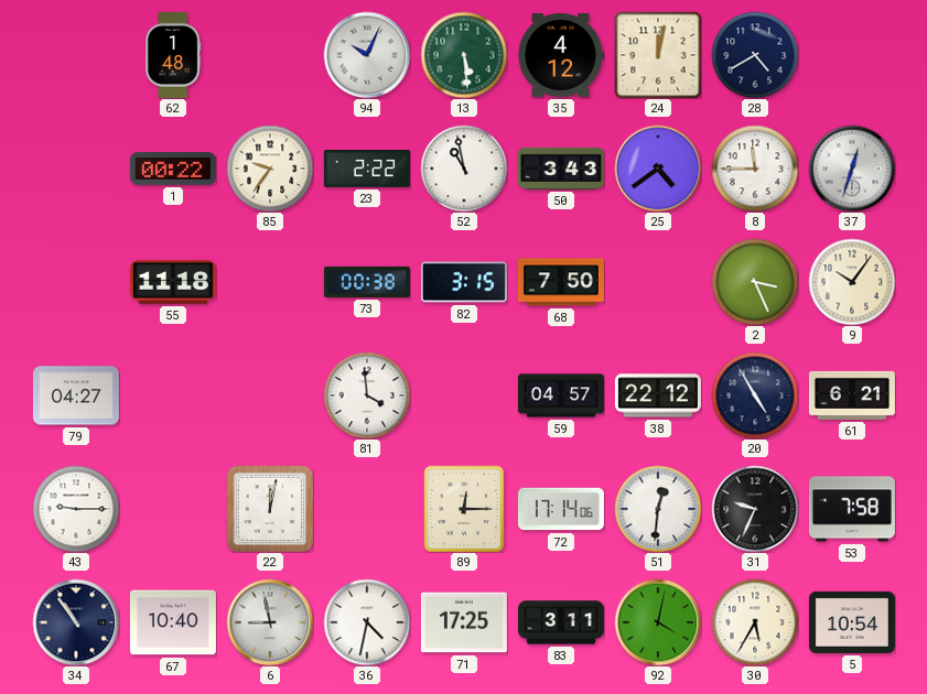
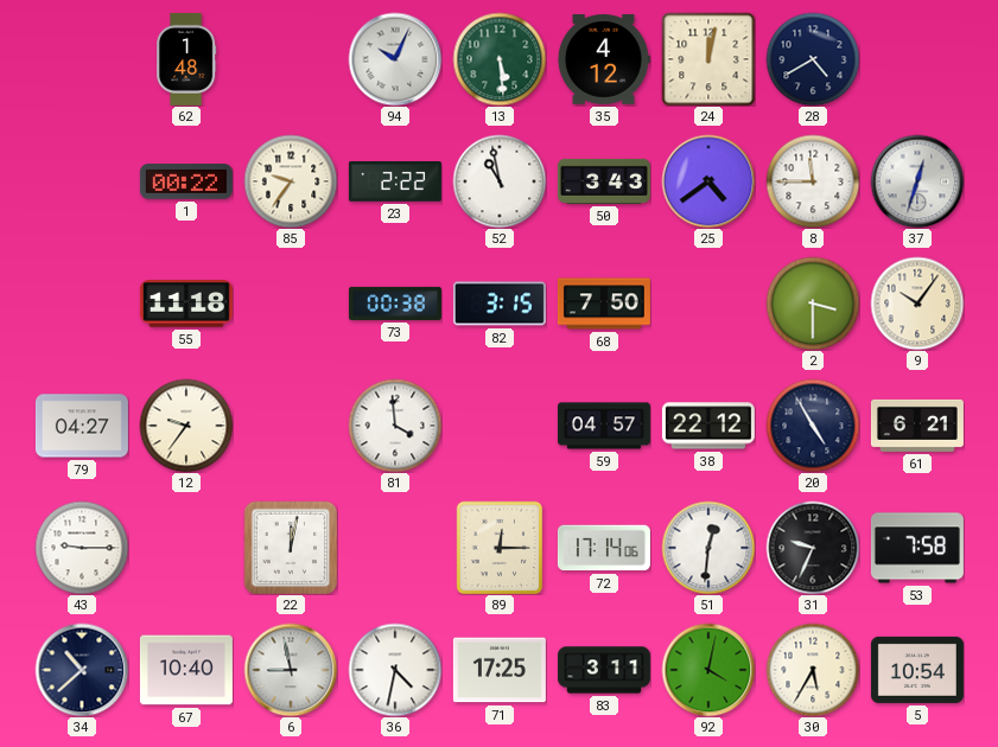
2: 3:26 -> 3:30 (813, 304)
12: none -> 9:36 (186, 426)
34: 10:54 -> 10:38 (82, 670)
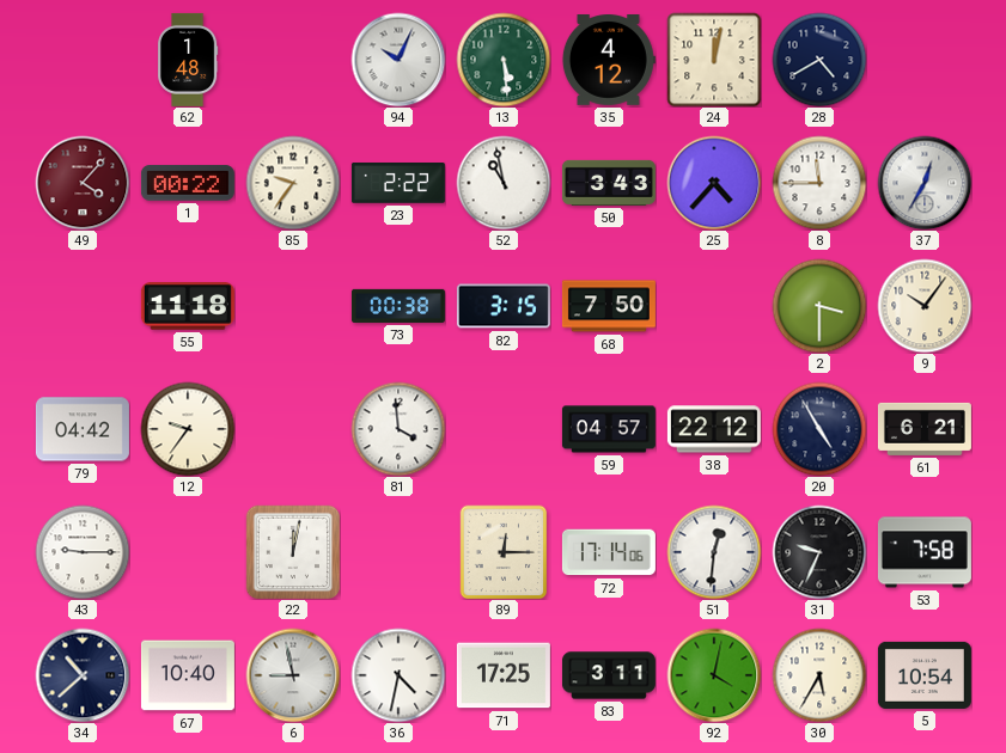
49: none -> 4:07 (83, 183)
25: 4:39 -> 4:37 (714, 183)
37: 12:33 -> 12:35 (925, 183)
79: 04:27 -> 04:42 (83, 429)
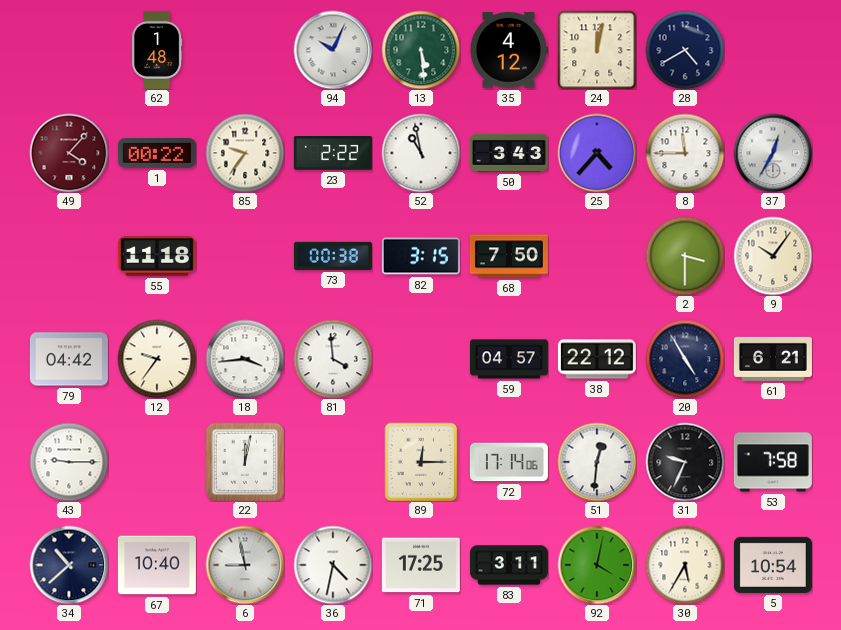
18: none -> 3:44 (245, 359)
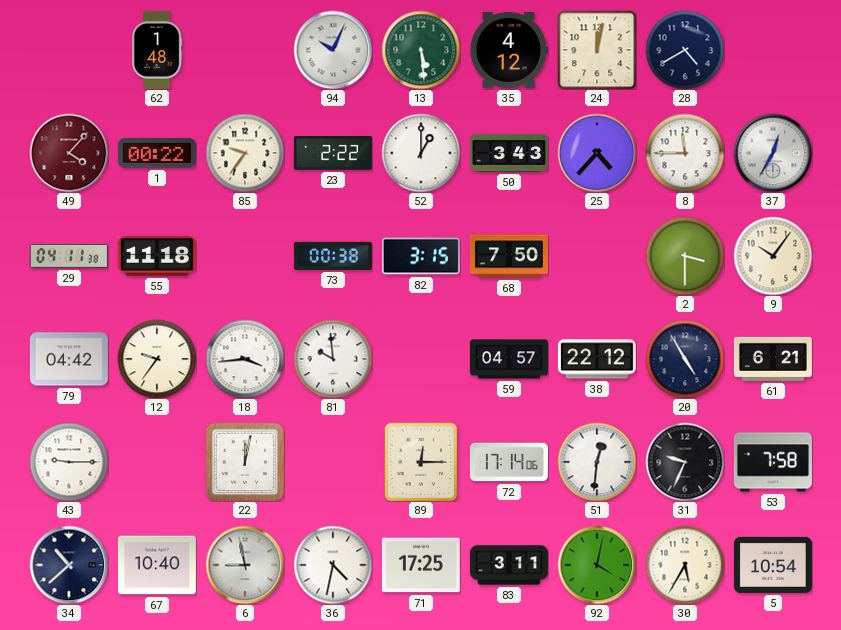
52: 10:58 -> 1:00 (421, 153)
29: none -> 04:11 (69, 257)
81: 3:59 -> 9:59 (333, 359)
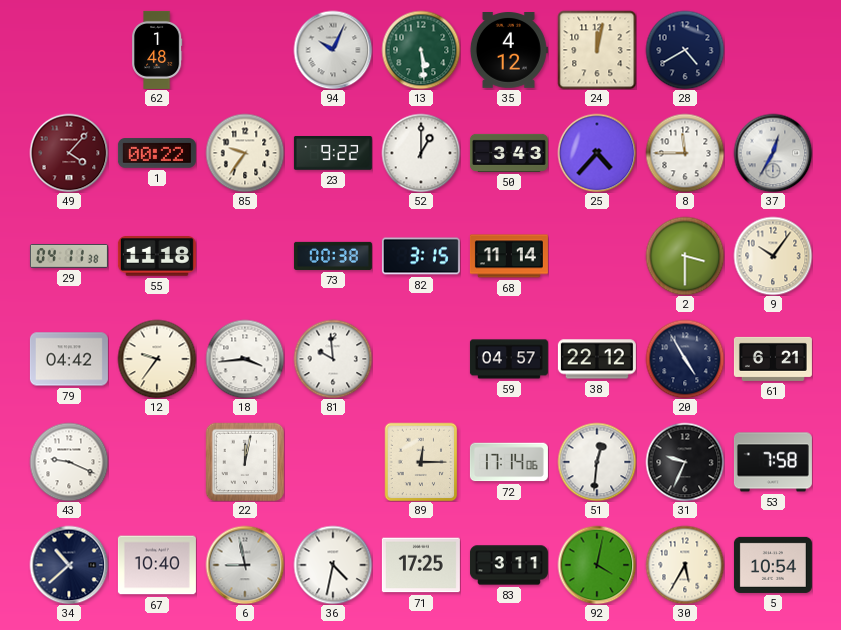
23: 2:22 -> 9:22 (333, 153)
68: 7:50 -> 11:14 (509, 256)
43: 9:15 -> 9:19 (69, 462)
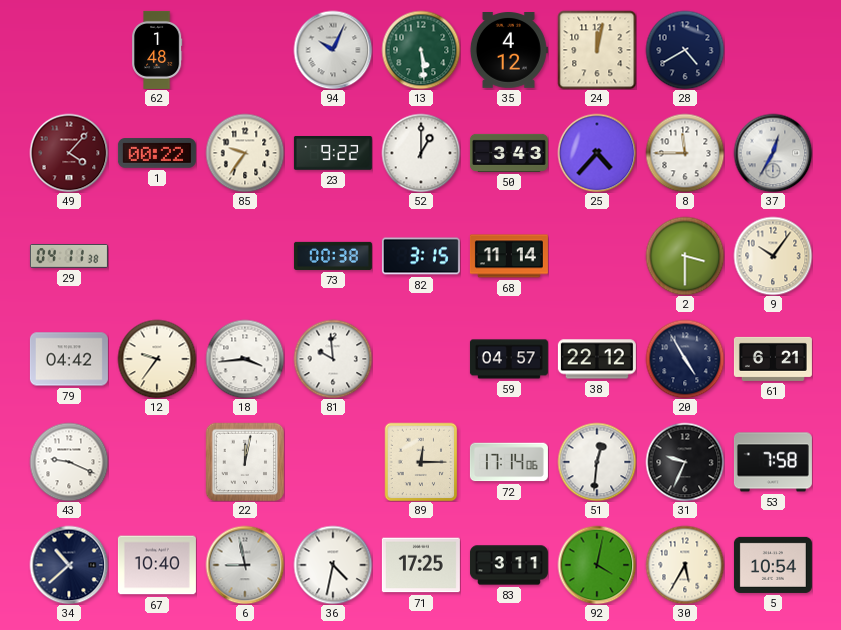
55: 11:18 -> none (157, 256)
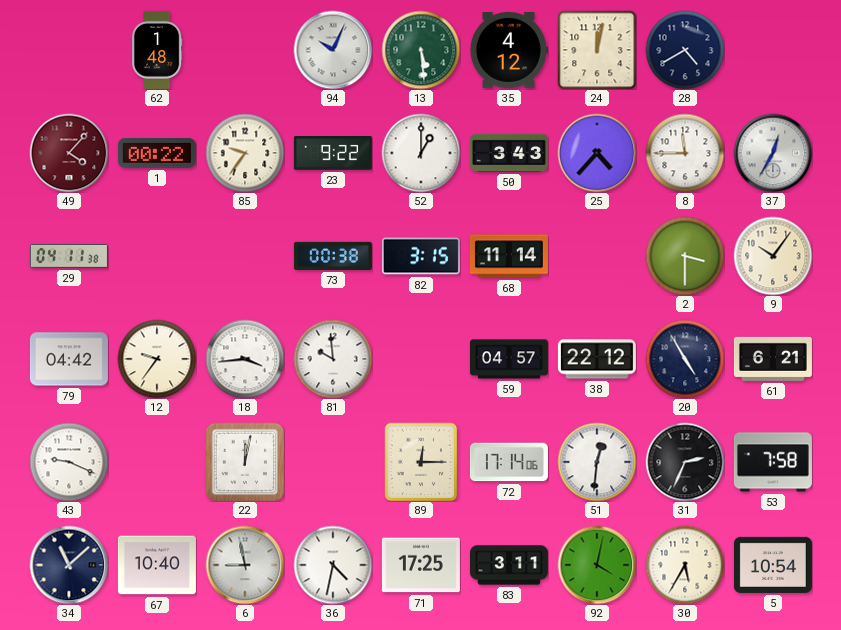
31: 9:34 -> 2:34 (685, 462)
34: 10:38 -> 11:08 (69, 565)
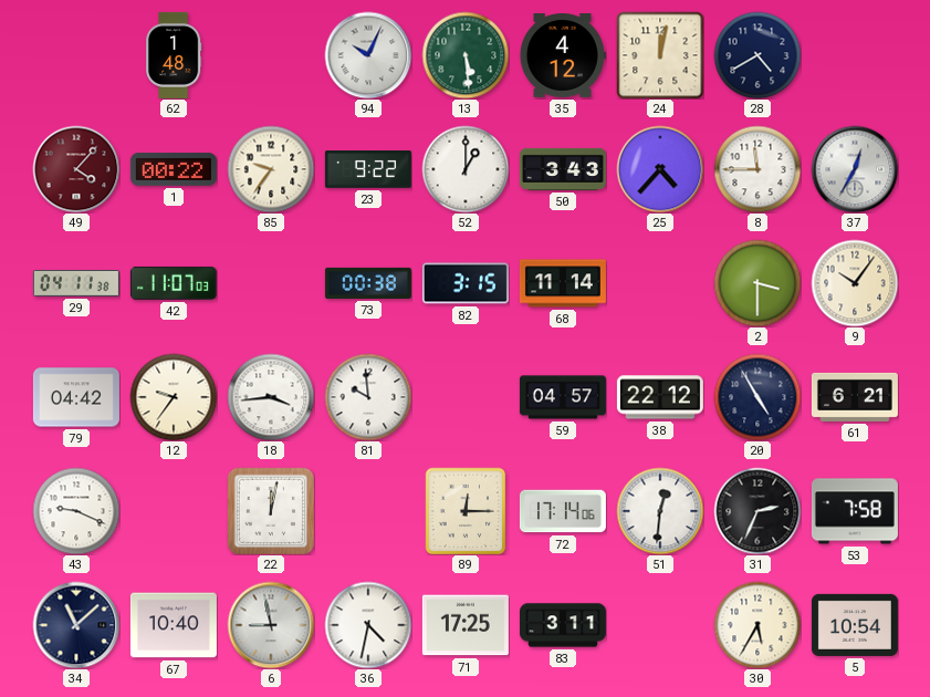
42: none -> 11:07 (174, 283)
92: 4:02 -> none (597, 565)
